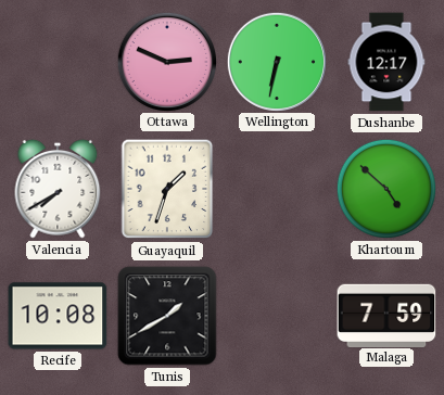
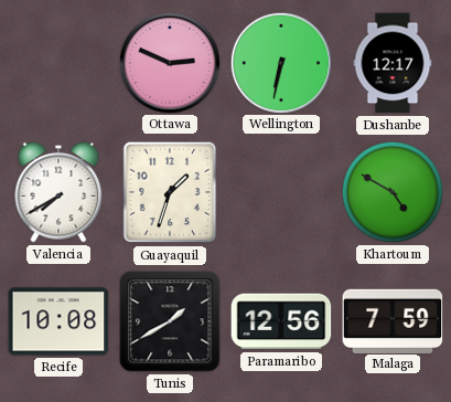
Khartoum: 4:52 -> 4:50 (393, 192)
Paramaribo: none -> 12:56 (281, 321)
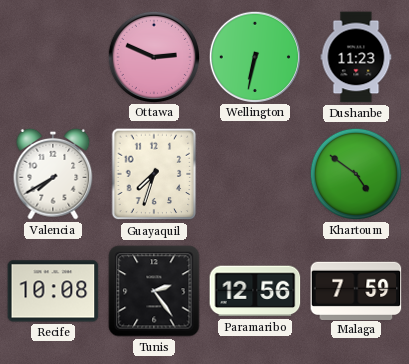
Dushanbe: 12:17 -> 11:23 (356, 57)
Guayaquil: 1:33 -> 7:33 (154, 174)
Khartoum: 4:50 -> 4:51 (356, 174)
Tunis: 1:40 -> 2:24 (154, 291)
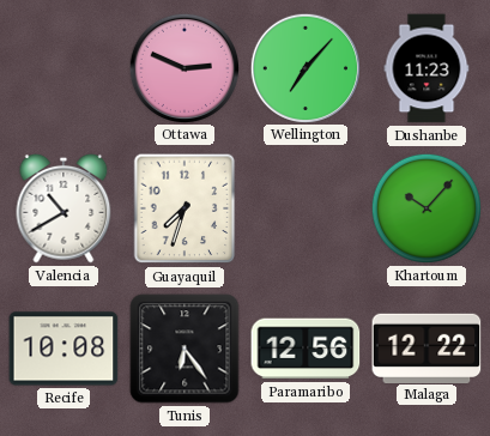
Wellington: 6:32 -> 7:07 (304, 67)
Valencia: 7:40 -> 10:40 (63, 208)
Khartoum: 4:51 -> 10:07 (427, 208)
Tunis: 2:24 -> 6:24 (184, 349)
Malaga: 7:59 -> 12:22 (427, 347)
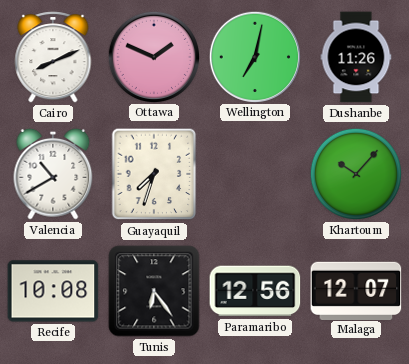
Cairo: none -> 8:11 (53, 57)
Ottawa: 2:49 -> 1:49 (153, 56)
Wellington: 7:07 -> 7:02 (254, 56)
Dushanbe: 11:23 -> 11:26 (356, 57)
Malaga: 12:22 -> 12:07 (356, 290)
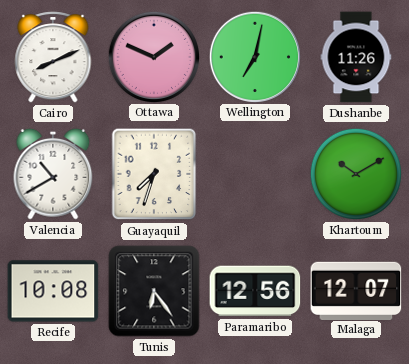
Khartoum: 10:07 -> 10:10 (356, 174)
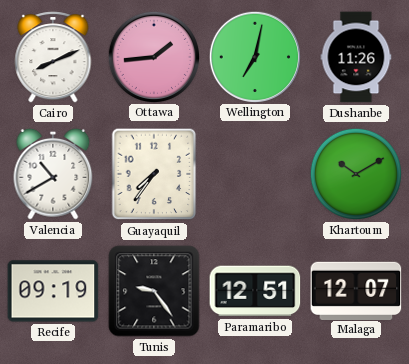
Ottawa: 1:49 -> 1:44 (153, 56)
Guayaquil: 7:33 -> 7:36 (154, 174)
Recife: 10:08 -> 09:19 (53, 291)
Tunis: 6:24 -> 9:24 (154, 291)
Paramaribo: 12:56 -> 12:51 (255, 291)
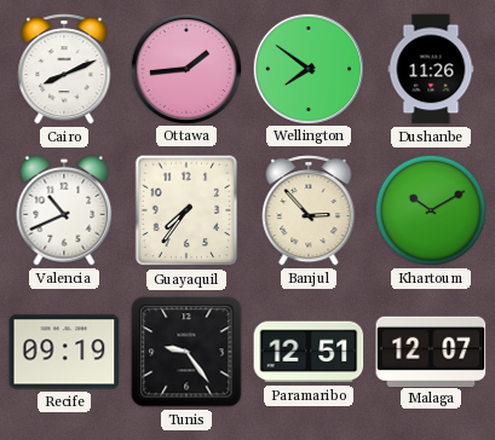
Wellington: 7:02 -> 7:51 (307, 68)
Valencia: 10:40 -> 10:41 (64, 210)
Banjul: none -> 2:53 (309, 210)
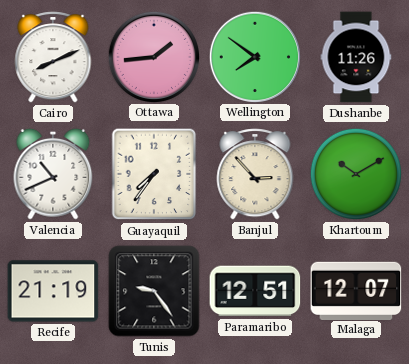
Recife: 09:19 -> 21:19 (53, 291)
